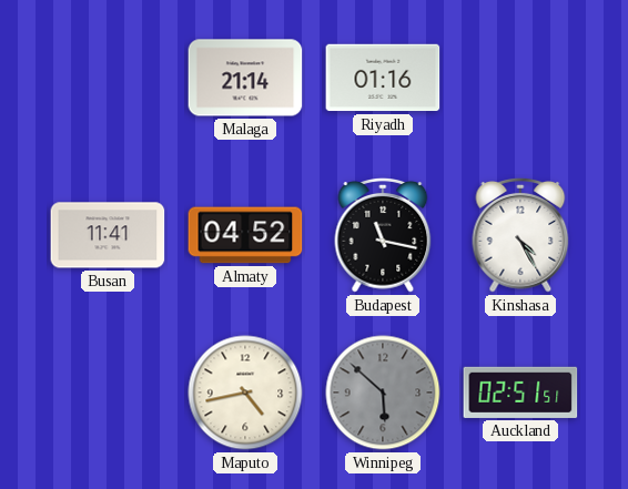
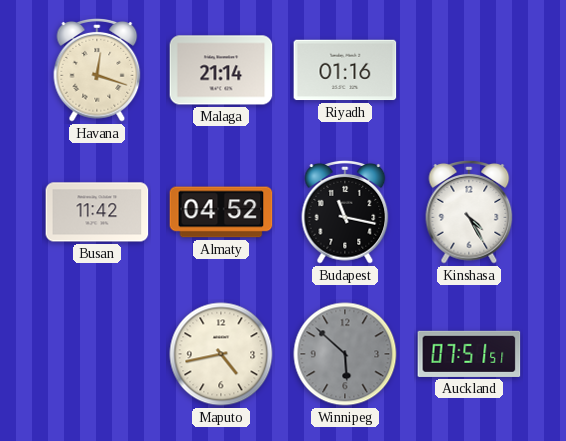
Havana: none -> 12:18 (97, 71)
Busan: 11:41 -> 11:42 (97, 212)
Auckland: 02:51 -> 07:51 (469, 354)
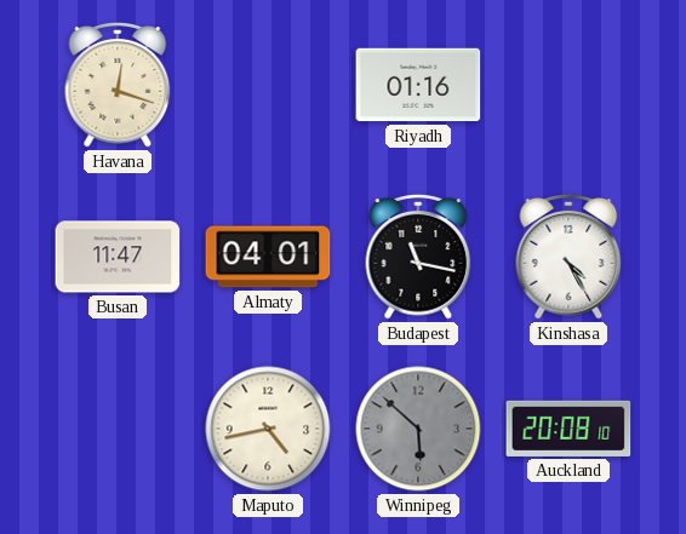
Malaga: 21:14 -> none (221, 70)
Busan: 11:42 -> 11:47 (118, 257)
Almaty: 04:52 -> 04:01 (268, 257)
Auckland: 07:51 -> 20:08 (568, 429)
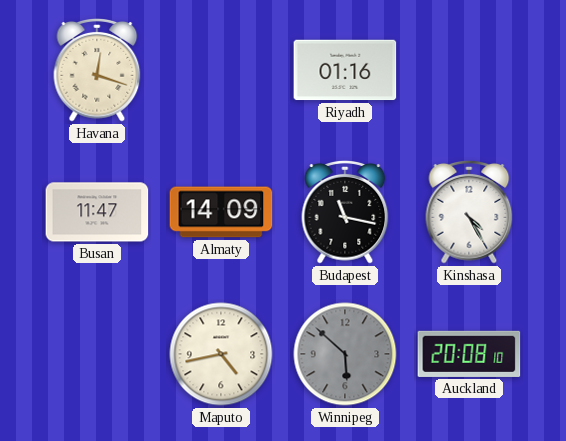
Almaty: 04:01 -> 14:09 (221, 212)
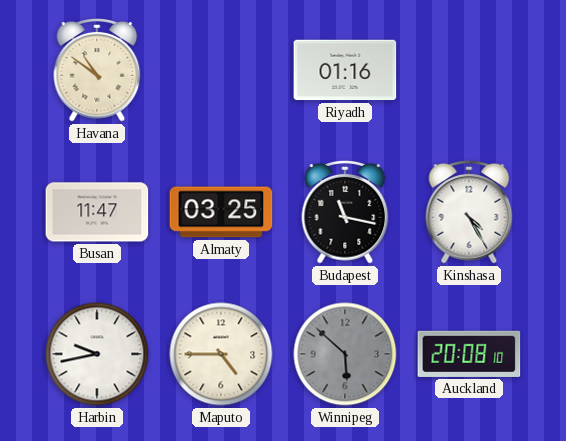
Havana: 12:18 -> 10:51 (97, 71)
Almaty: 14:09 -> 03:25 (221, 212)
Harbin: none -> 9:43 (97, 354)
Maputo: 4:43 -> 4:45 (221, 354)
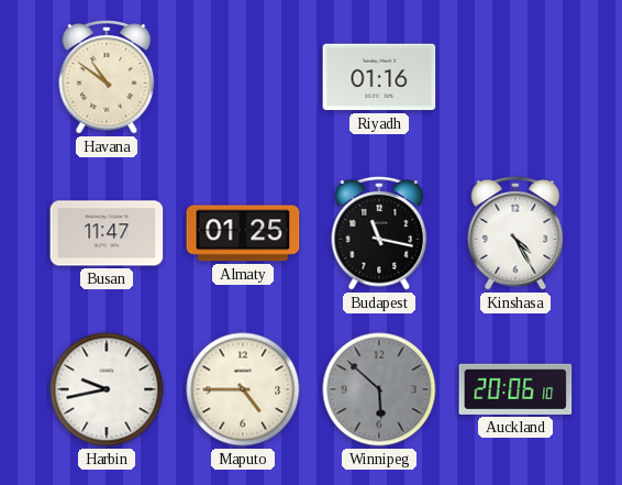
Almaty: 03:25 -> 01:25 (243, 233)
Auckland: 20:08 -> 20:06 (515, 389)
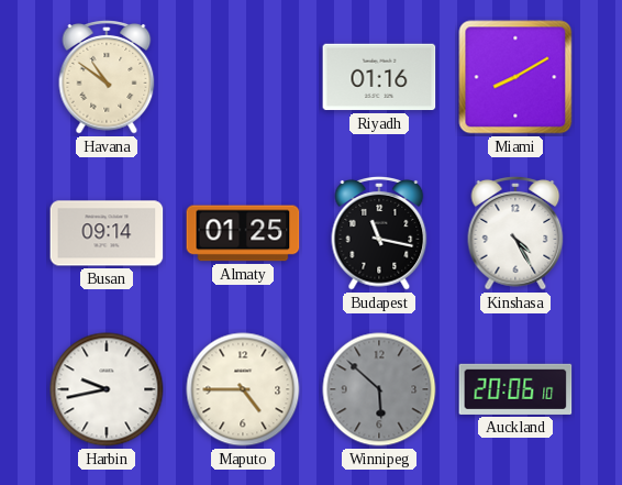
Miami: none -> 8:10 (515, 77)
Busan: 11:47 -> 09:14 (107, 233)
